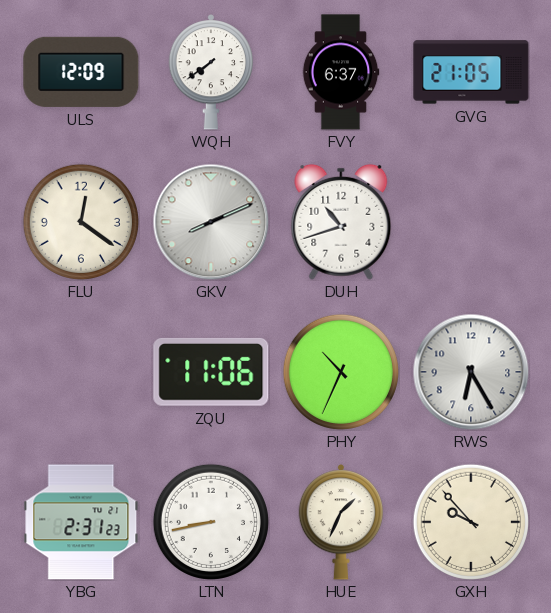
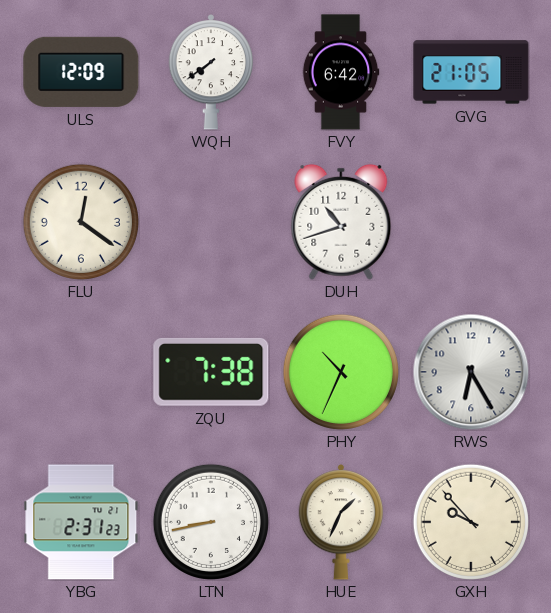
FVY: 6:37 -> 6:42 (341, 72)
GKV: 8:11 -> none (211, 222)
ZQU: 11:06 -> 7:38 (211, 372)
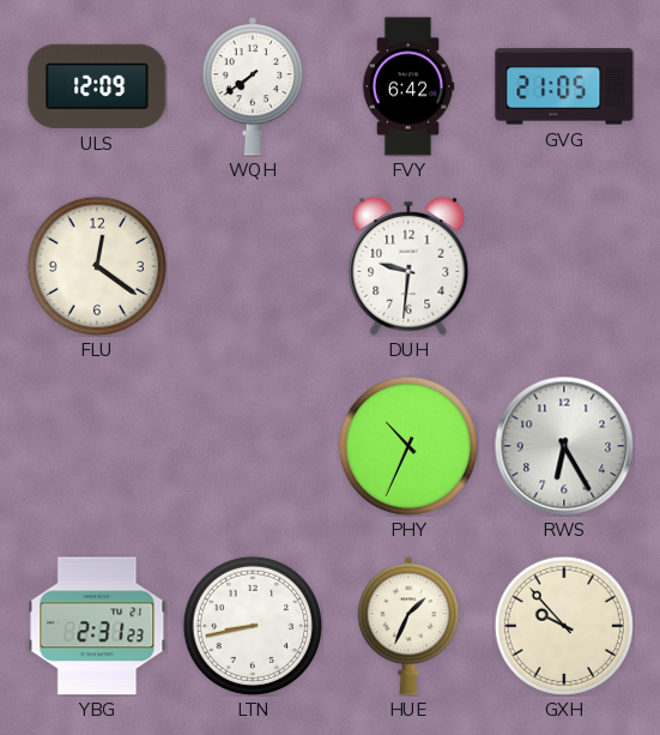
DUH: 10:42 -> 9:31 (408, 266)
ZQU: 7:38 -> none (211, 372)
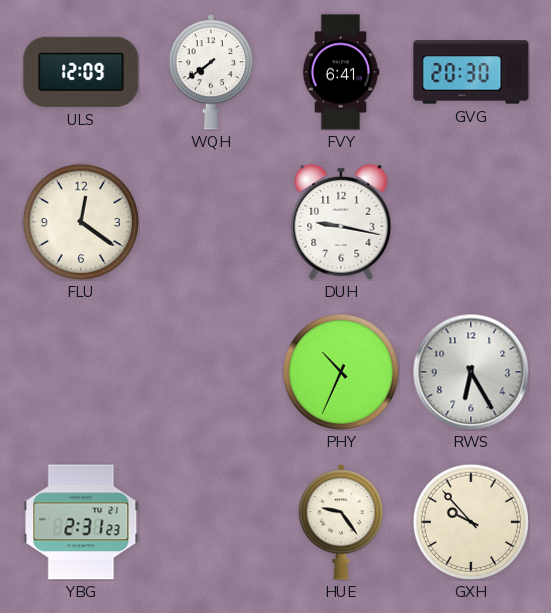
FVY: 6:42 -> 6:41 (341, 72)
GVG: 21:05 -> 20:30 (471, 72)
DUH: 9:31 -> 9:17 (341, 222)
LTN: 8:43 -> none (252, 625)
HUE: 1:34 -> 9:24 (341, 523)
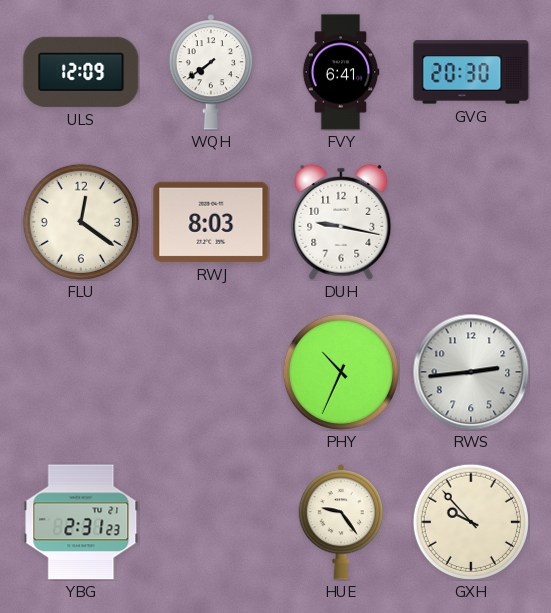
RWJ: none -> 8:03 (211, 222)
RWS: 6:25 -> 2:44 (471, 372)
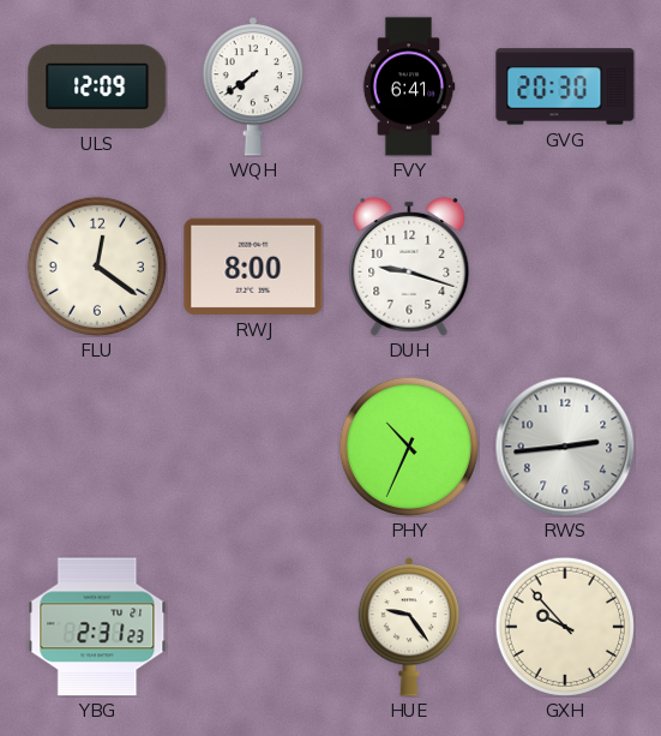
RWJ: 8:03 -> 8:00 (253, 267)
DUH: 9:17 -> 9:18 (409, 267)
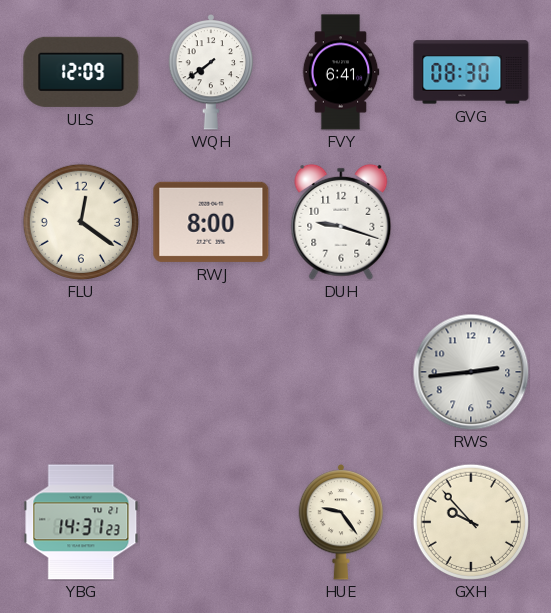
GVG: 20:30 -> 08:30 (471, 72)
PHY: 10:34 -> none (408, 445)
YBG: 2:31 -> 14:31 (81, 522)
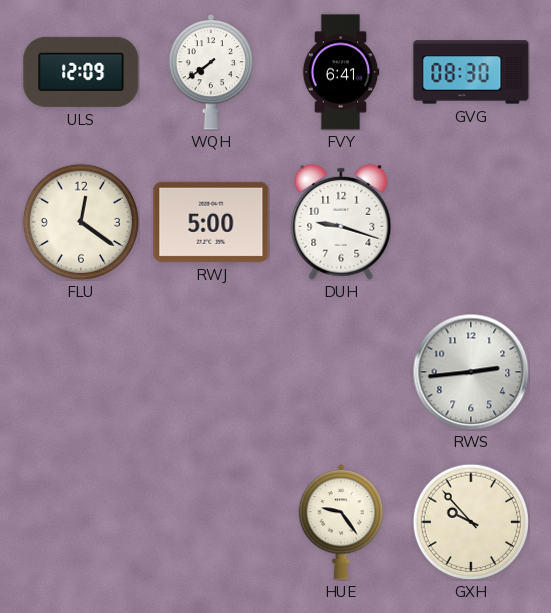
RWJ: 8:00 -> 5:00 (211, 222)
YBG: 14:31 -> none (81, 522)
